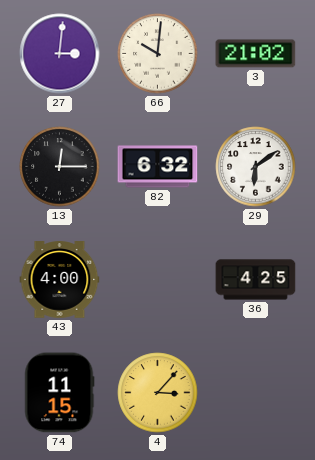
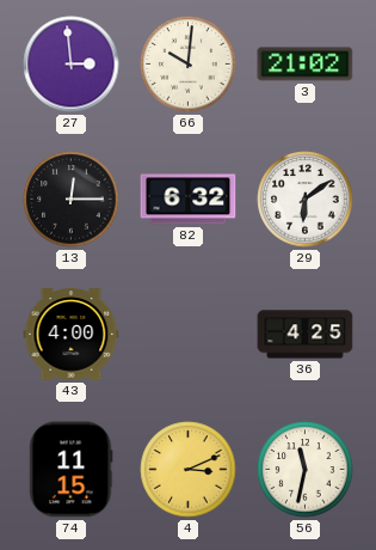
27: 3:01 -> 2:59 (72, 65)
4: 3:07 -> 3:11 (189, 470)
56: none -> 11:32 (306, 470)
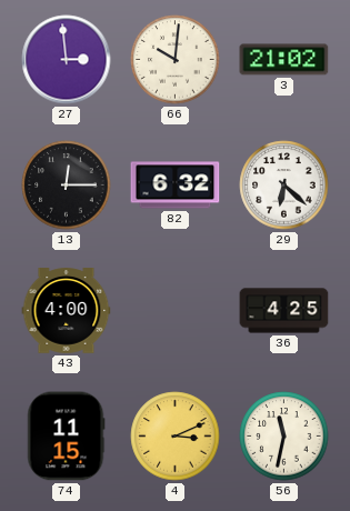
29: 6:09 -> 6:22 (284, 186)
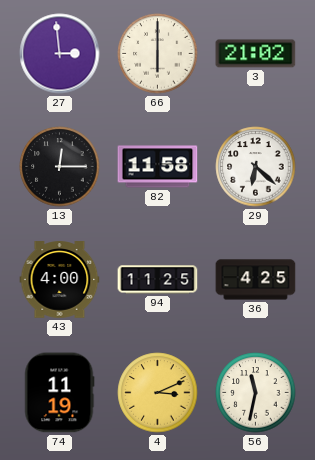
66: 10:01 -> 6:00 (158, 54)
82: 6:32 -> 11:58 (158, 167)
94: none -> 11:25 (158, 280)
74: 11:15 -> 11:19 (59, 393)
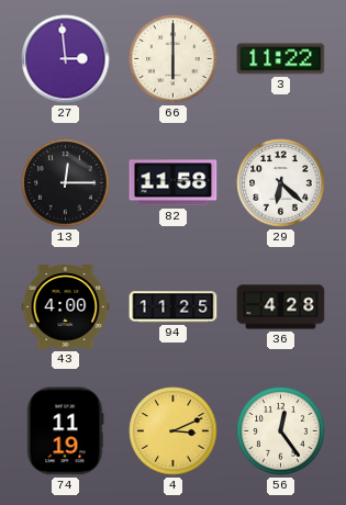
3: 21:02 -> 11:22 (281, 59)
36: 4:25 -> 4:28 (281, 307)
56: 11:32 -> 12:24 (281, 431)
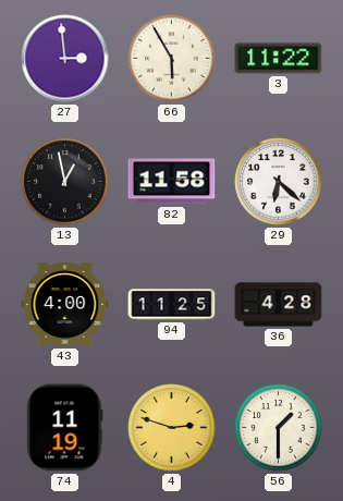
66: 6:00 -> 5:55 (172, 59)
13: 12:15 -> 12:58 (65, 182)
4: 3:11 -> 2:48 (172, 428)
56: 12:24 -> 1:30 (279, 428)
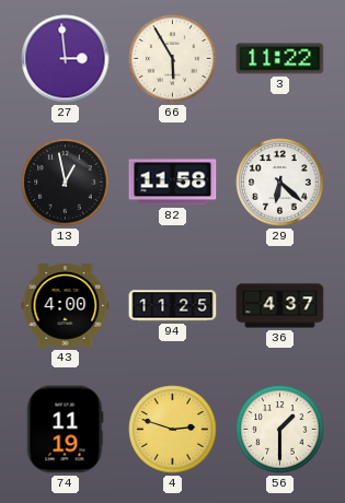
36: 4:28 -> 4:37 (280, 306)
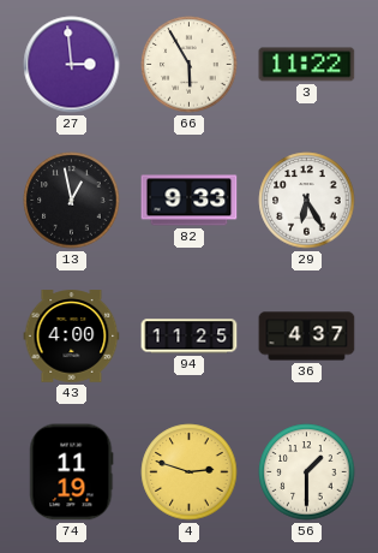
82: 11:58 -> 9:33 (190, 201)
29: 6:22 -> 6:25 (307, 201)
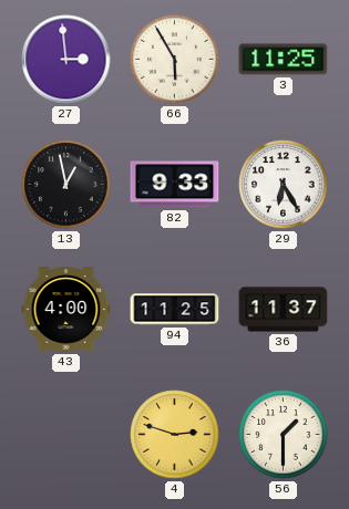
3: 11:22 -> 11:25 (284, 60)
36: 4:37 -> 11:37 (284, 310)
74: 11:19 -> none (71, 472)
